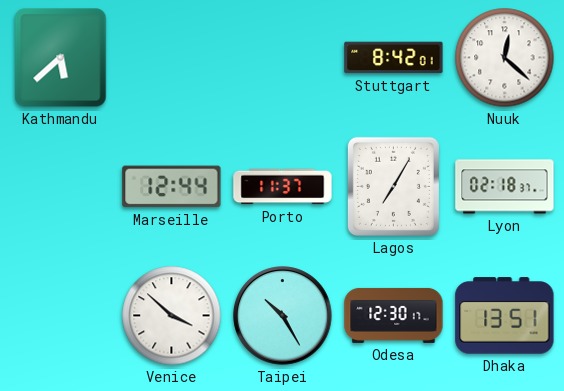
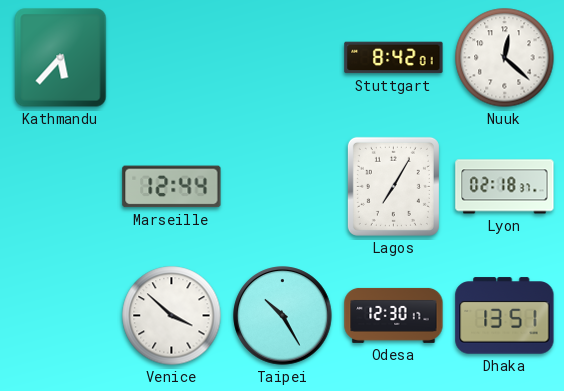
Kathmandu: 5:38 -> 5:37 (61, 58)
Porto: 11:37 -> none (283, 187)
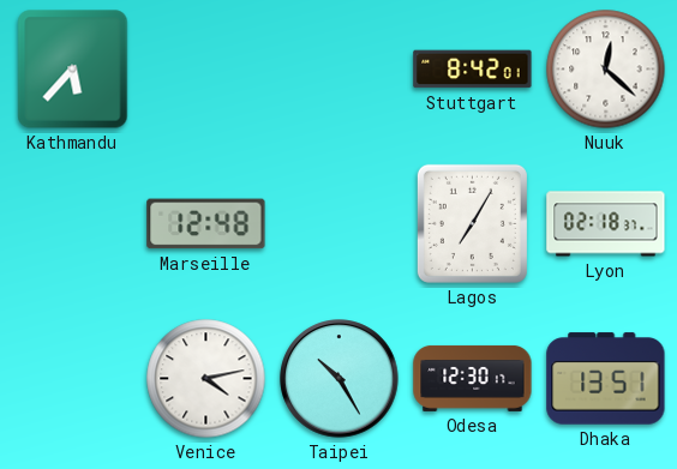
Marseille: 12:44 -> 12:48 (206, 224)
Venice: 3:52 -> 4:13 (206, 379)
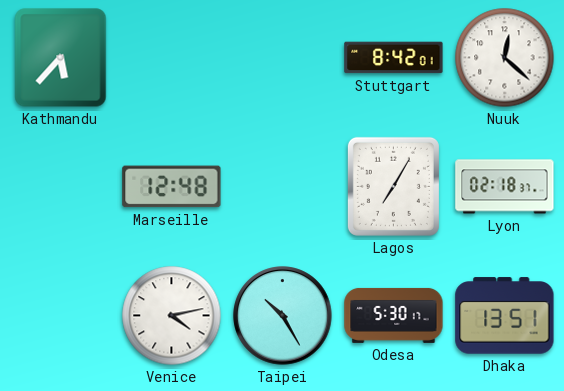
Odesa: 12:30 -> 5:30 (394, 315)
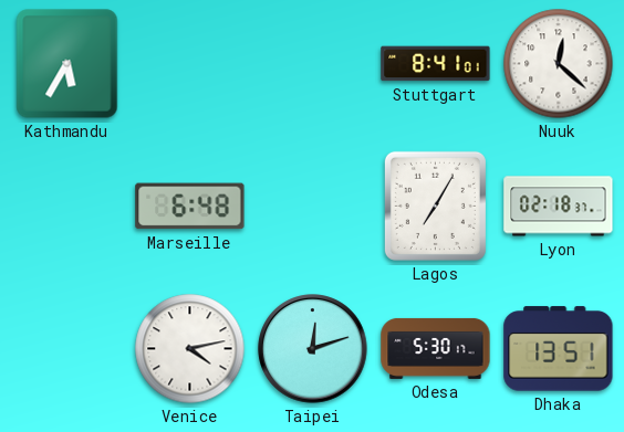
Kathmandu: 5:37 -> 5:35 (67, 64)
Stuttgart: 8:42 -> 8:41 (436, 64)
Marseille: 12:48 -> 6:48 (190, 207)
Taipei: 10:25 -> 12:12 (313, 349)
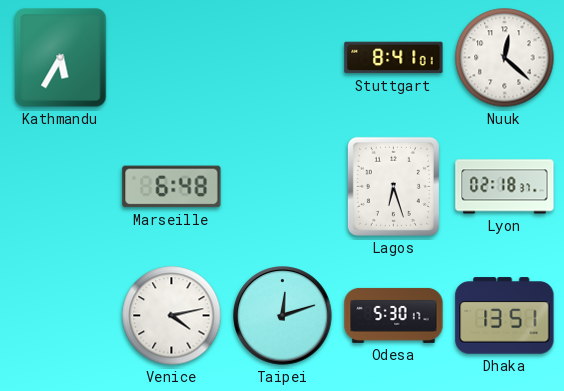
Lagos: 7:05 -> 6:27 (393, 186)
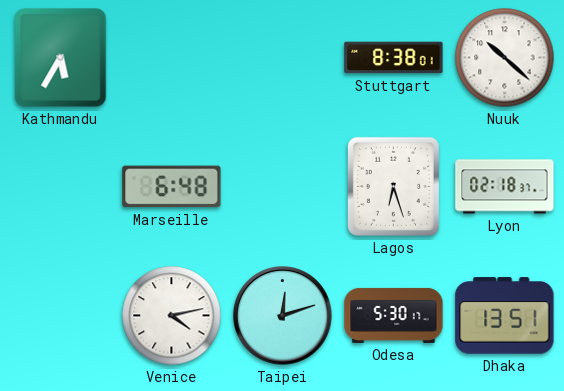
Stuttgart: 8:41 -> 8:38 (394, 58)
Nuuk: 12:22 -> 10:22 (505, 58)
